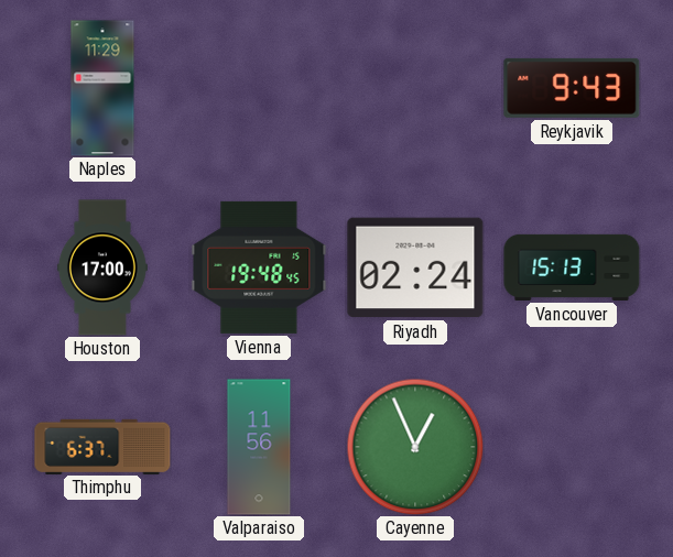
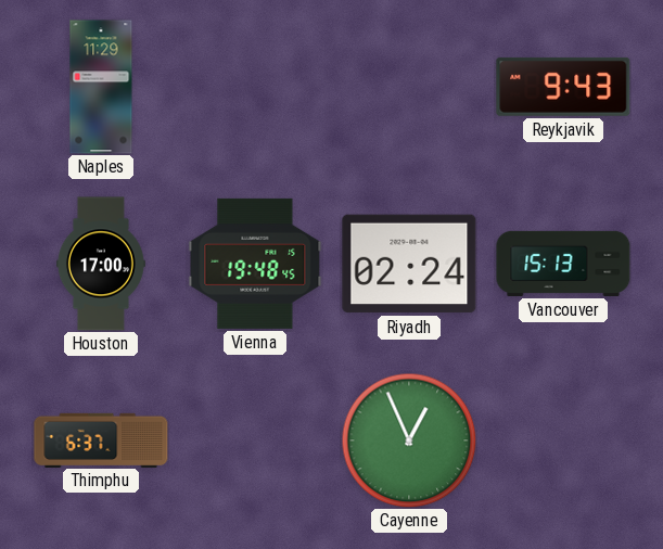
Valparaiso: 11:56 -> none (259, 447)
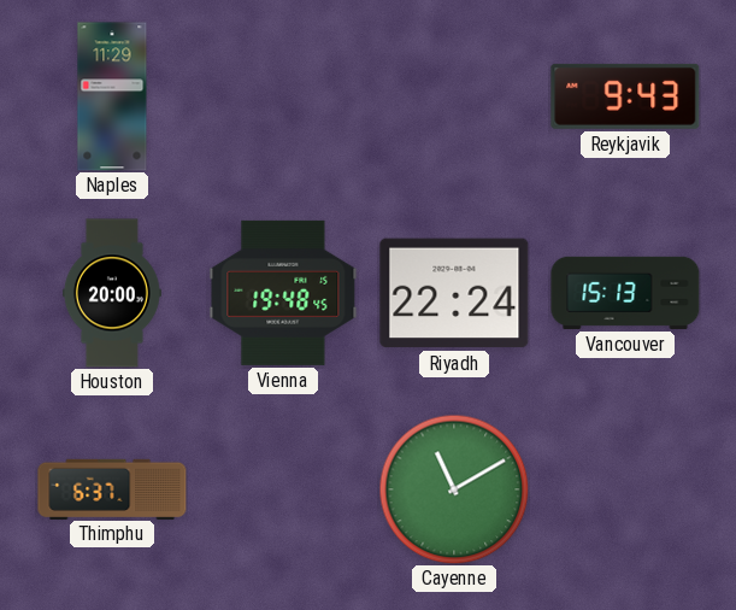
Houston: 17:00 -> 20:00 (112, 293)
Riyadh: 02:24 -> 22:24 (454, 293)
Cayenne: 12:56 -> 11:10 (454, 489)
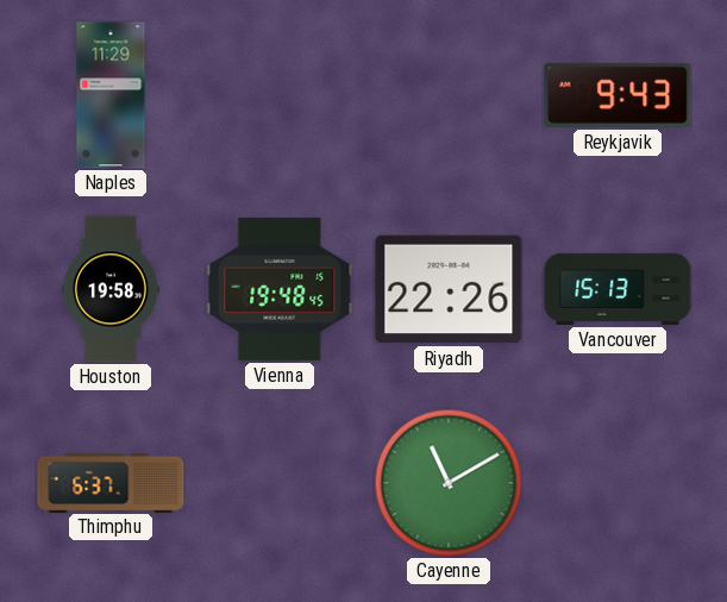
Houston: 20:00 -> 19:58 (111, 289)
Riyadh: 22:24 -> 22:26 (449, 289)
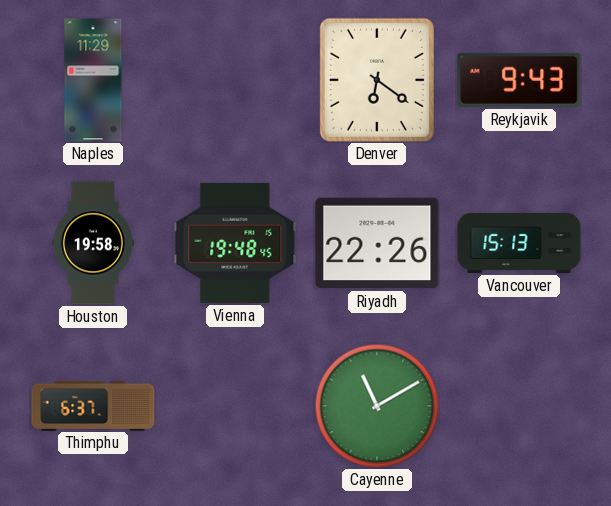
Denver: none -> 6:21 (377, 80)
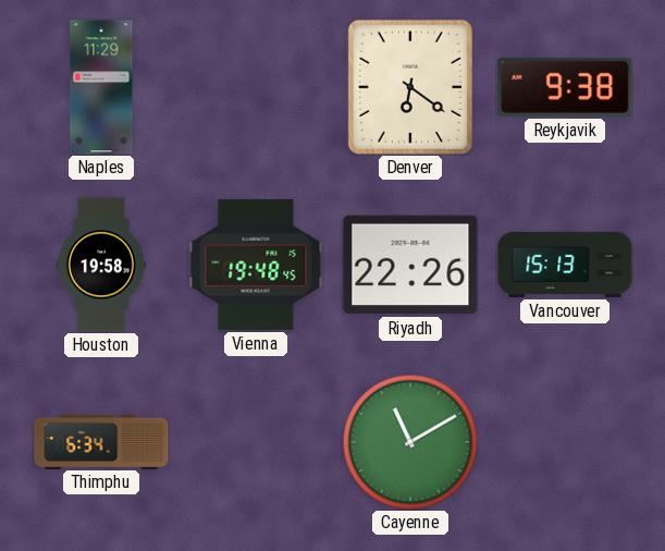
Reykjavik: 9:43 -> 9:38 (565, 87)
Thimphu: 6:37 -> 6:34 (101, 441)
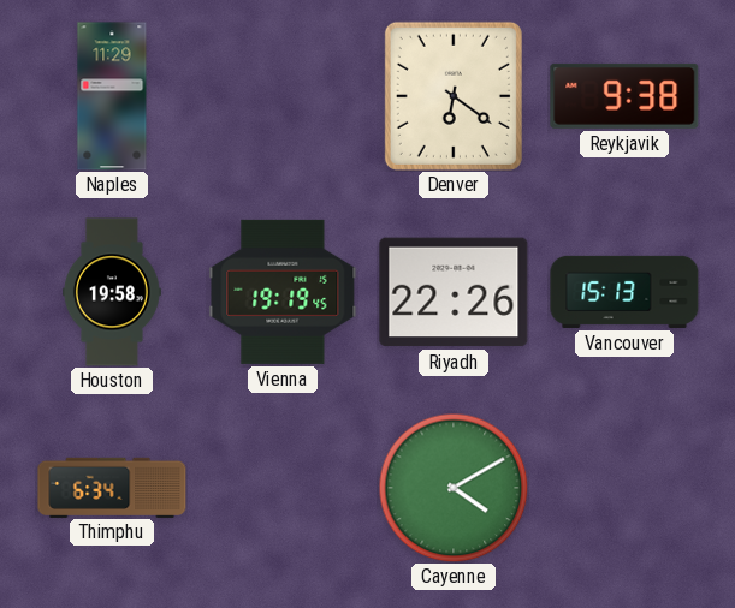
Vienna: 19:48 -> 19:19 (283, 292)
Cayenne: 11:10 -> 4:10 (454, 488)
